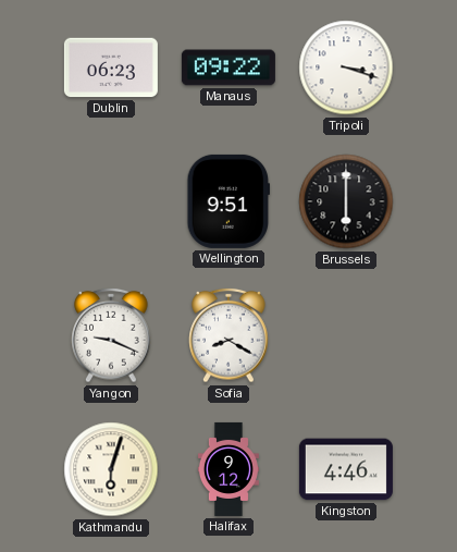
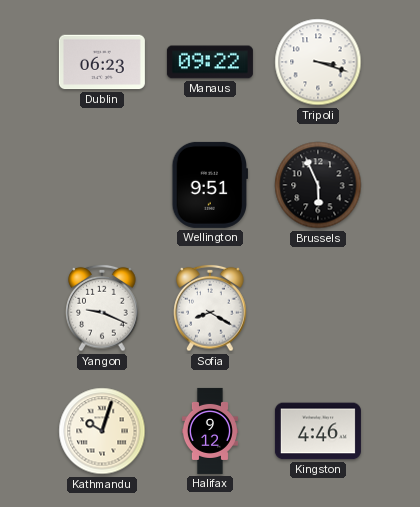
Brussels: 6:00 -> 5:56 (318, 185)
Kathmandu: 6:03 -> 10:03 (102, 431)
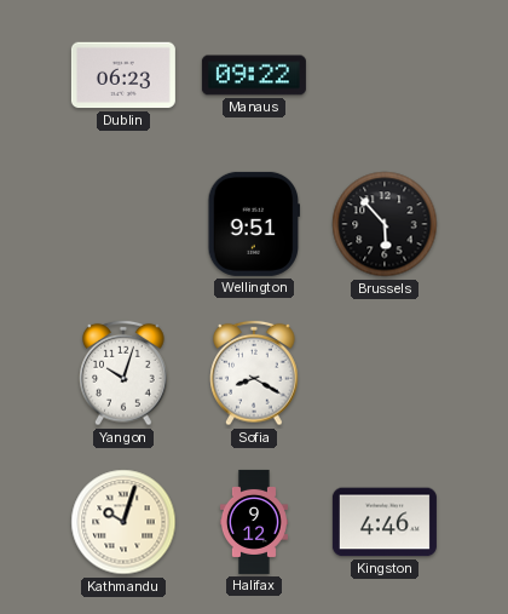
Tripoli: 3:18 -> none (318, 62)
Brussels: 5:56 -> 5:53 (385, 224)
Yangon: 9:19 -> 10:03 (123, 373)
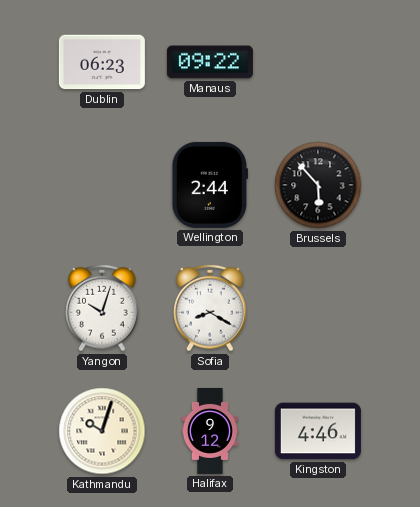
Wellington: 9:51 -> 2:44 (209, 185)
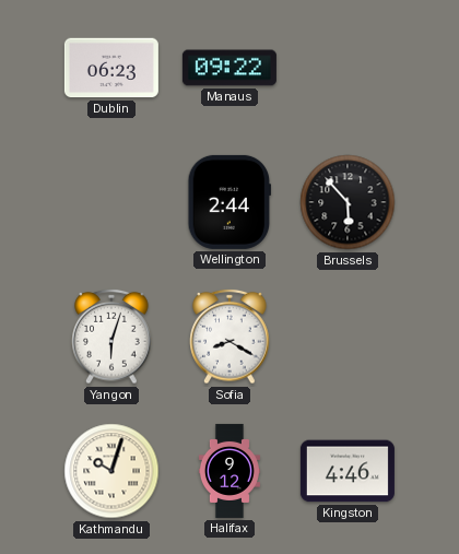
Yangon: 10:03 -> 6:03 (111, 337)
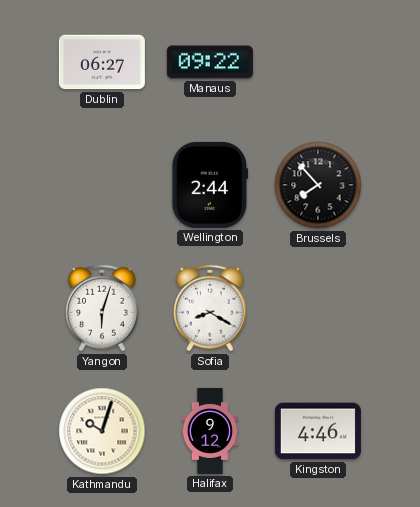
Dublin: 06:23 -> 06:27 (102, 62)
Brussels: 5:53 -> 7:53 (318, 185)
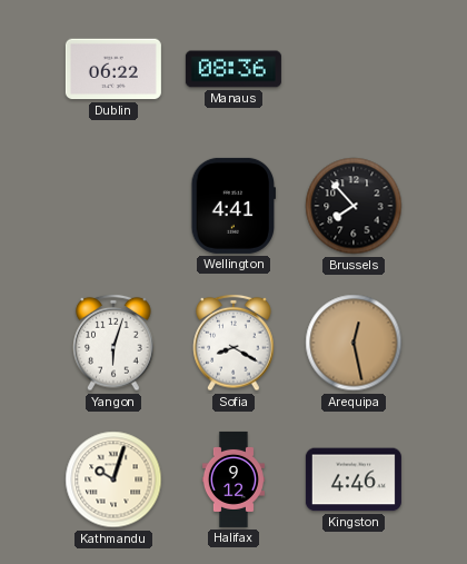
Dublin: 06:27 -> 06:22 (113, 69)
Manaus: 09:22 -> 08:36 (233, 69)
Wellington: 2:44 -> 4:41 (232, 206)
Arequipa: none -> 12:28 (354, 343)
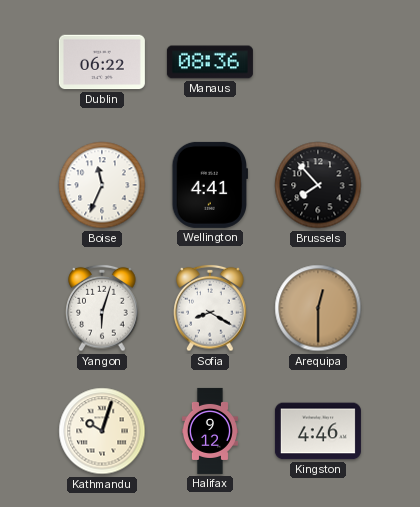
Boise: none -> 11:34 (102, 185)
Arequipa: 12:28 -> 12:30 (318, 308)
